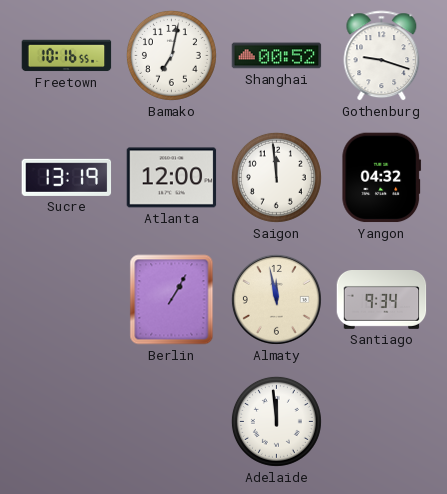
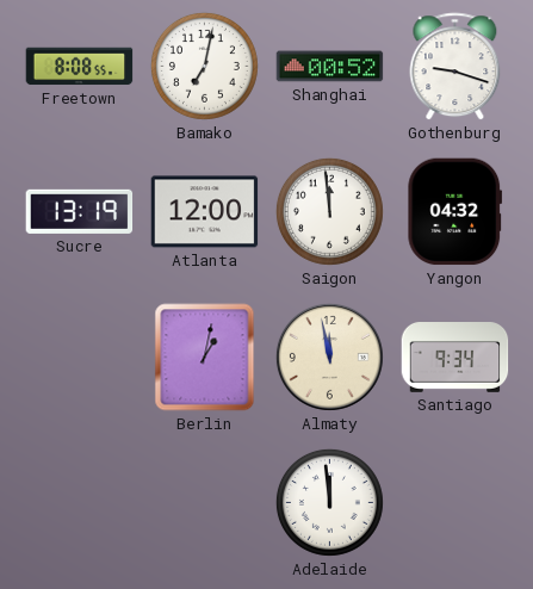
Freetown: 10:16 -> 8:08 (80, 67)
Berlin: 1:05 -> 1:02 (205, 358)
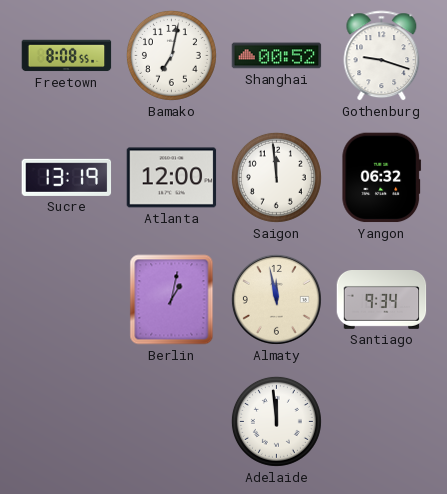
Yangon: 04:32 -> 06:32 (382, 178)
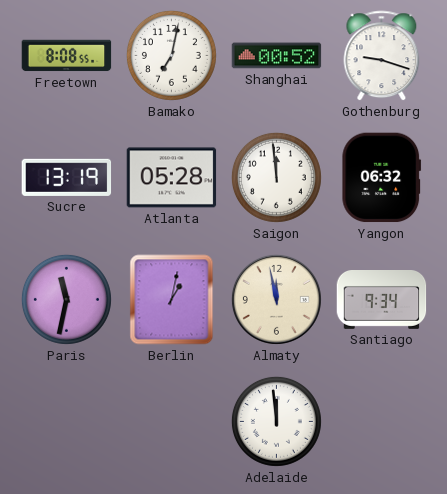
Atlanta: 12:00 -> 05:28 (172, 178)
Paris: none -> 11:32 (66, 299)
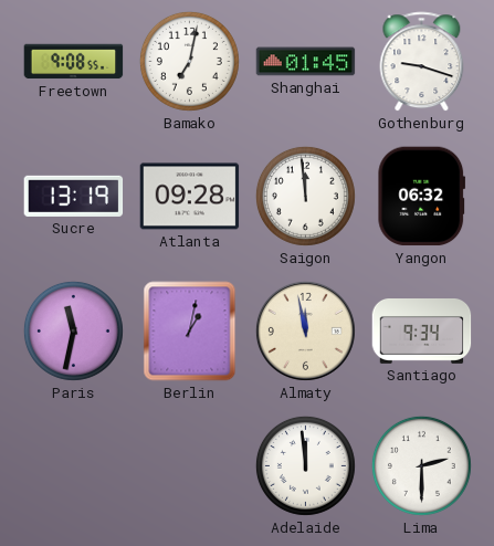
Freetown: 8:08 -> 9:08 (74, 62)
Shanghai: 00:52 -> 01:45 (306, 62)
Atlanta: 05:28 -> 09:28 (190, 197)
Lima: none -> 2:30 (421, 465)
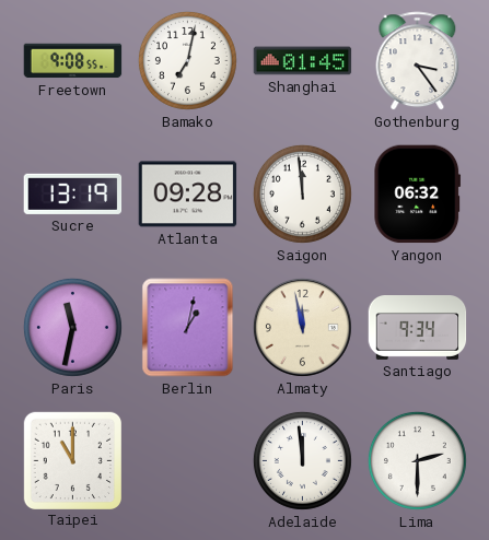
Gothenburg: 9:18 -> 3:24 (418, 61)
Taipei: none -> 11:00 (72, 460)
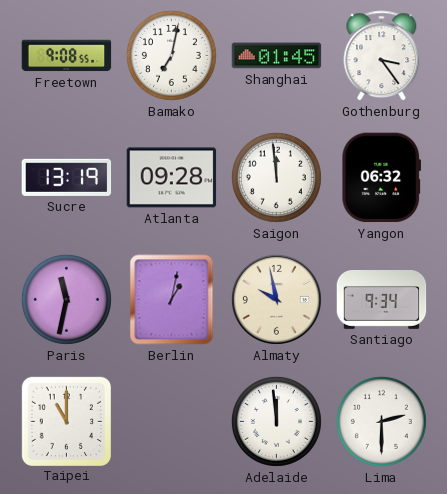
Almaty: 11:58 -> 9:58 (276, 299)
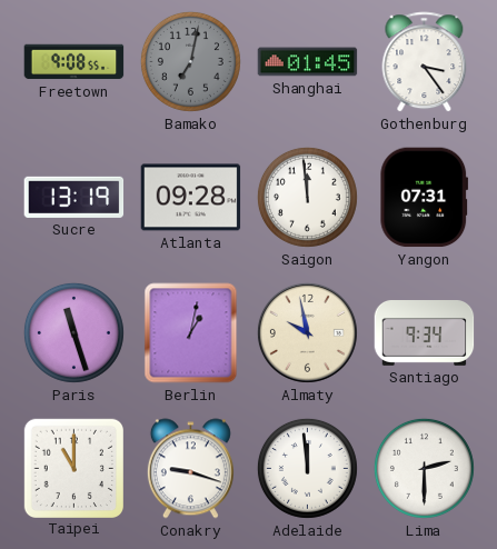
Bamako dial: white -> grey (190, 61)
Yangon: 06:32 -> 07:31 (425, 198)
Paris: 11:32 -> 11:27 (73, 332)
Conakry: none -> 9:18 (190, 469)
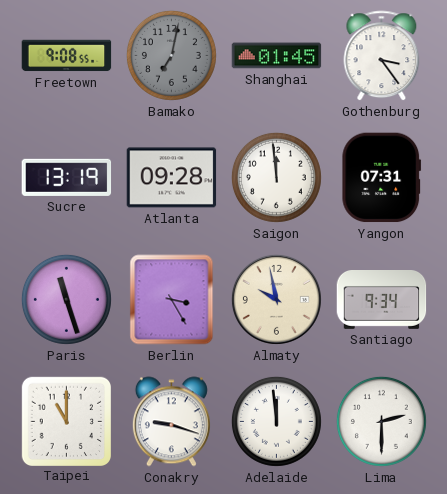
Berlin: 1:02 -> 3:25 (172, 300)
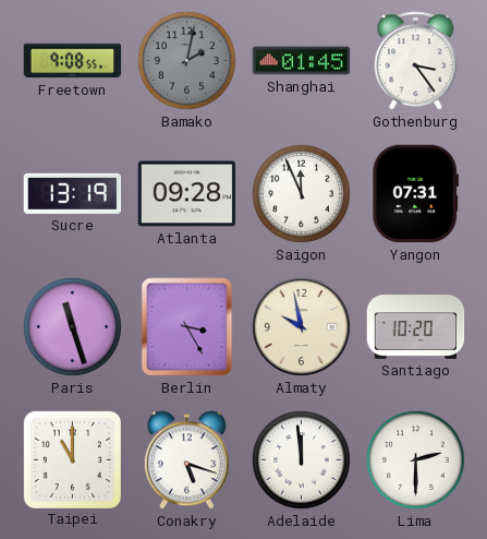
Bamako: 7:02 -> 2:02 (186, 60)
Saigon: 11:59 -> 11:56 (301, 193)
Santiago: 9:34 -> 10:20 (416, 327)
Conakry: 9:18 -> 5:18 (186, 460)
